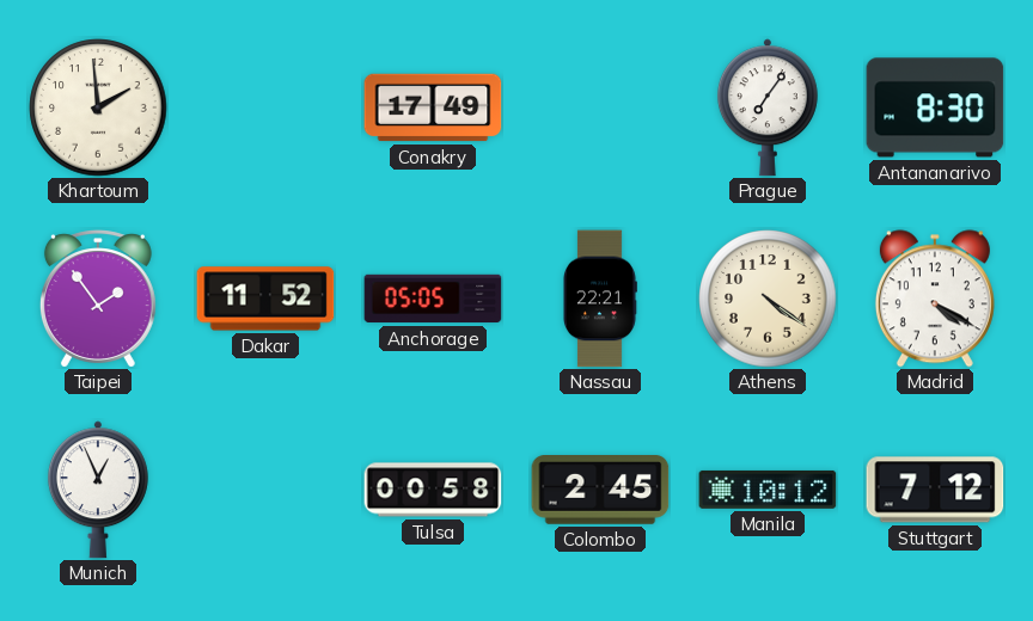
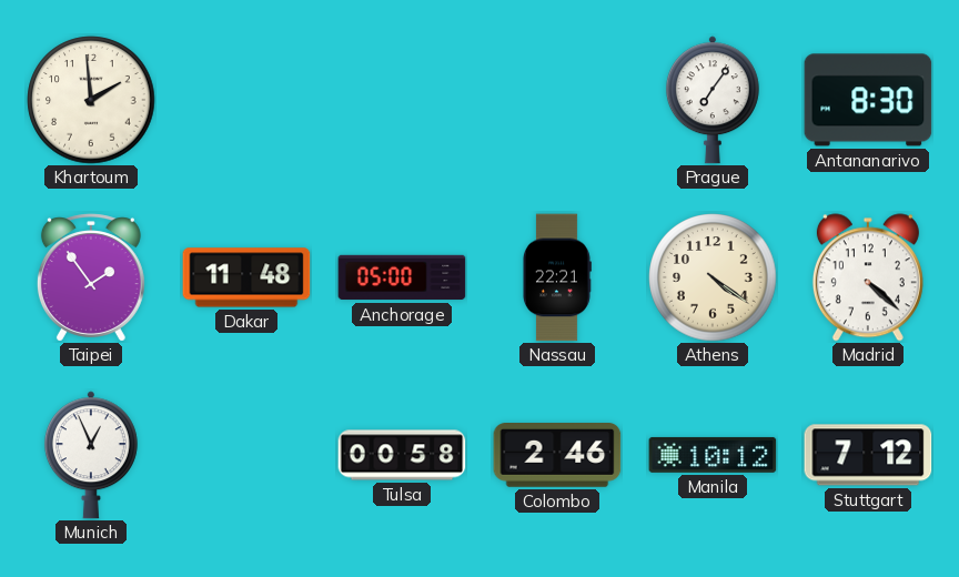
Conakry: 17:49 -> none (433, 107)
Dakar: 11:52 -> 11:48 (246, 277)
Anchorage: 05:05 -> 05:00 (402, 277)
Madrid: 4:20 -> 4:22 (868, 277)
Colombo: 2:45 -> 2:46 (557, 456)
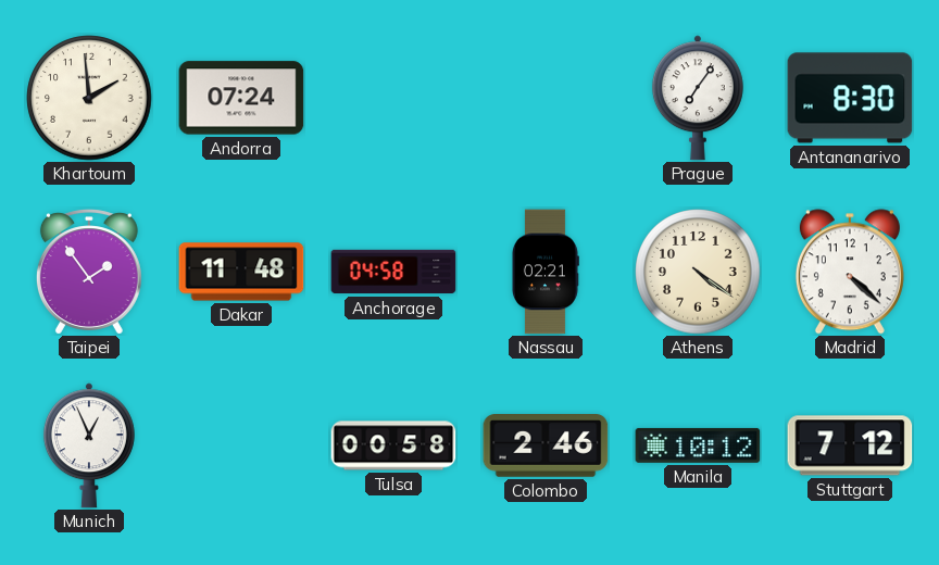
Andorra: none -> 07:24 (241, 98)
Anchorage: 05:00 -> 04:58 (393, 272)
Nassau: 22:21 -> 02:21 (546, 272)
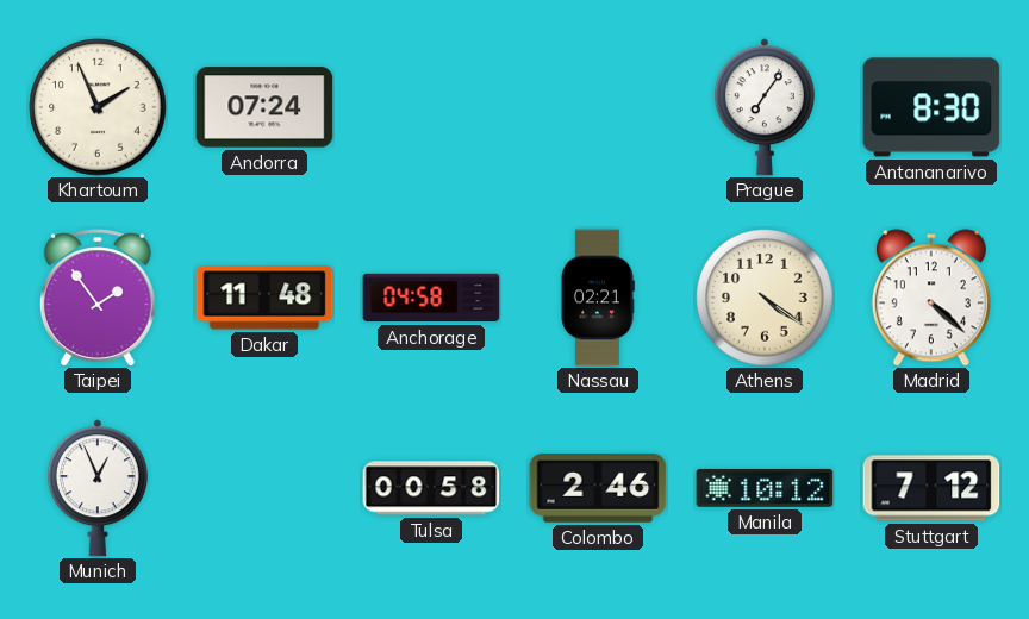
Khartoum: 1:59 -> 1:56 (98, 107)
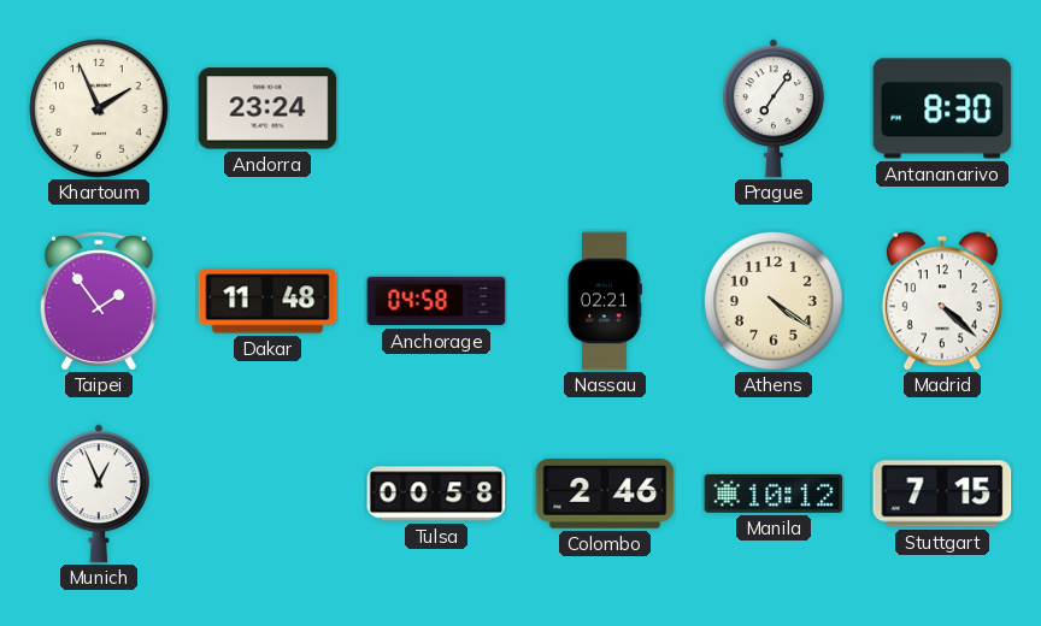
Andorra: 07:24 -> 23:24 (267, 108)
Stuttgart: 7:12 -> 7:15 (942, 494)
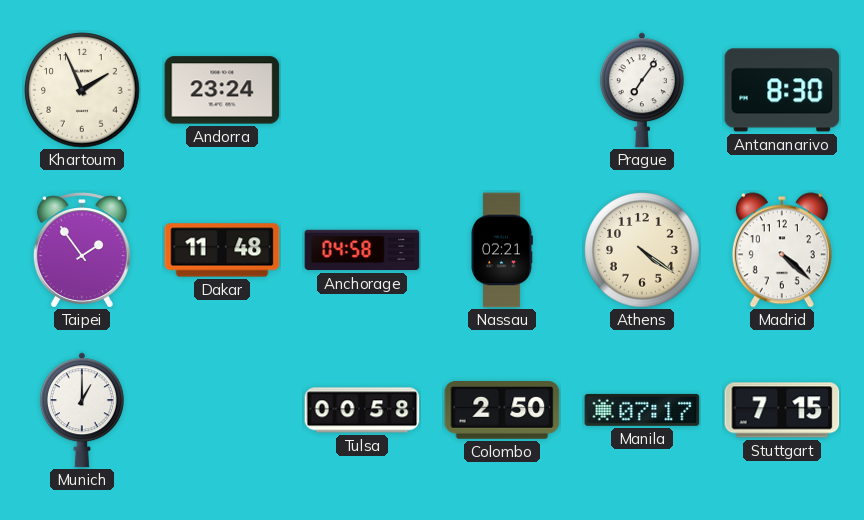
Munich: 12:56 -> 1:00 (82, 410)
Colombo: 2:46 -> 2:50 (502, 411)
Manila: 10:12 -> 07:17 (642, 410)
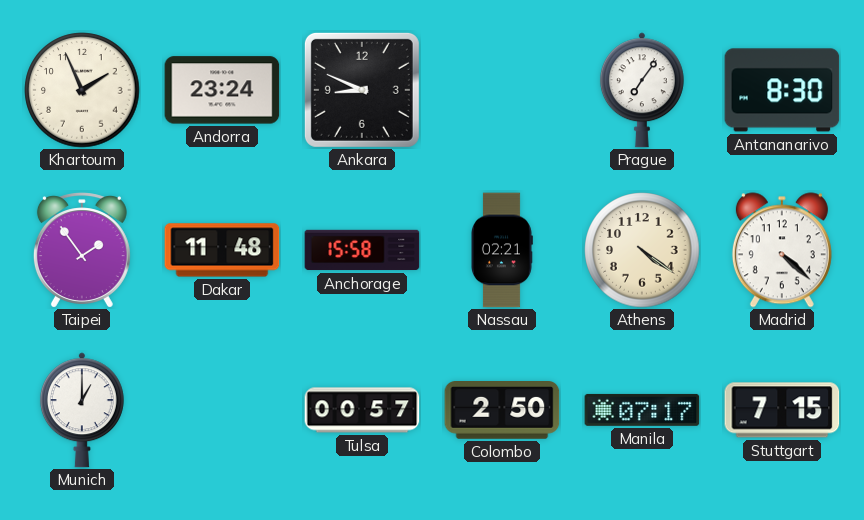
Ankara: none -> 8:49 (362, 90)
Anchorage: 04:58 -> 15:58 (362, 250)
Tulsa: 00:58 -> 00:57 (362, 410)
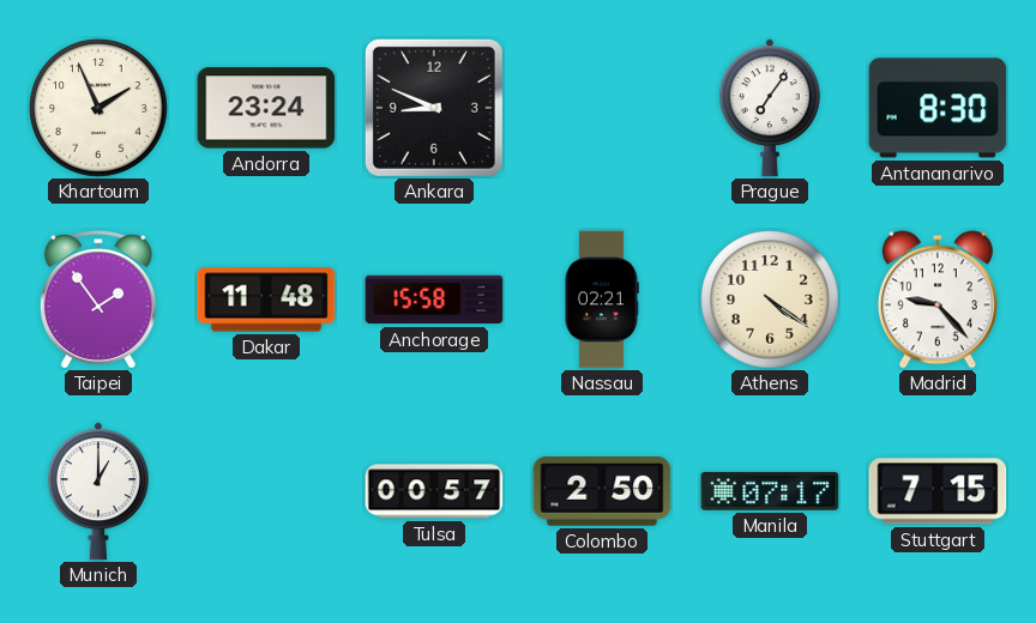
Madrid: 4:22 -> 9:23 (938, 300)
